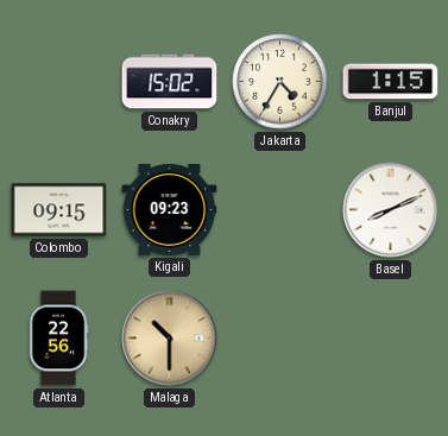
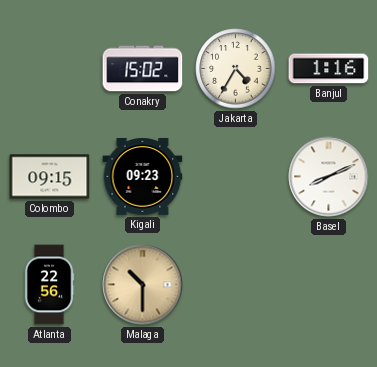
Banjul: 1:15 -> 1:16 (329, 69)
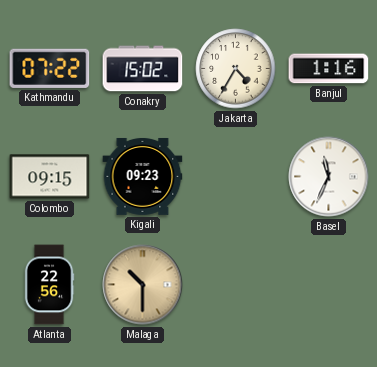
Kathmandu: none -> 07:22 (50, 68)
Basel: 8:11 -> 11:34 (329, 177)
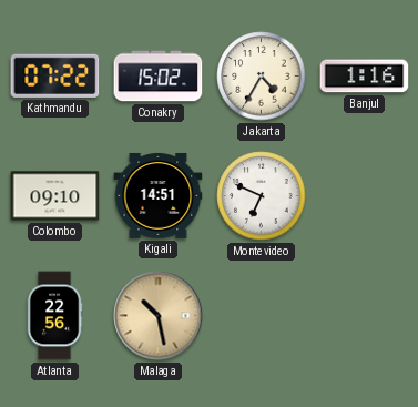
Colombo: 09:15 -> 09:10 (55, 196)
Kigali: 09:23 -> 14:51 (159, 195)
Montevideo: none -> 6:49 (262, 196)
Basel: 11:34 -> none (329, 177)
Malaga: 10:30 -> 10:28 (159, 316)
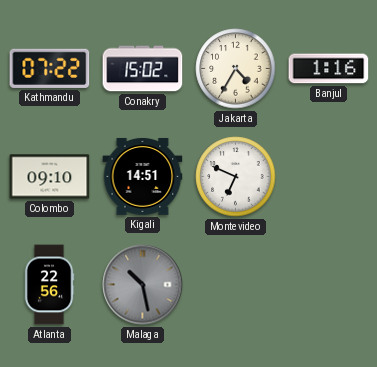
Malaga dial: champagne -> grey (143, 285)
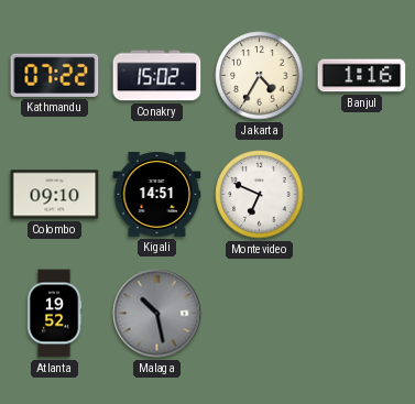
Atlanta: 22:56 -> 19:52 (54, 314)
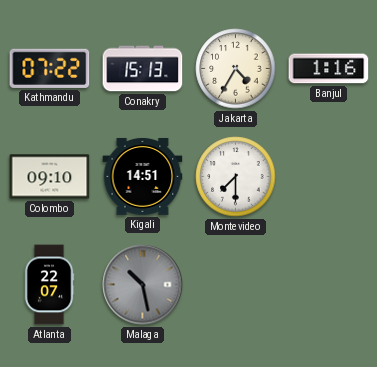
Conakry: 15:02 -> 15:13 (143, 69)
Montevideo: 6:49 -> 7:30 (236, 177)
Atlanta: 19:52 -> 22:07 (49, 285)
